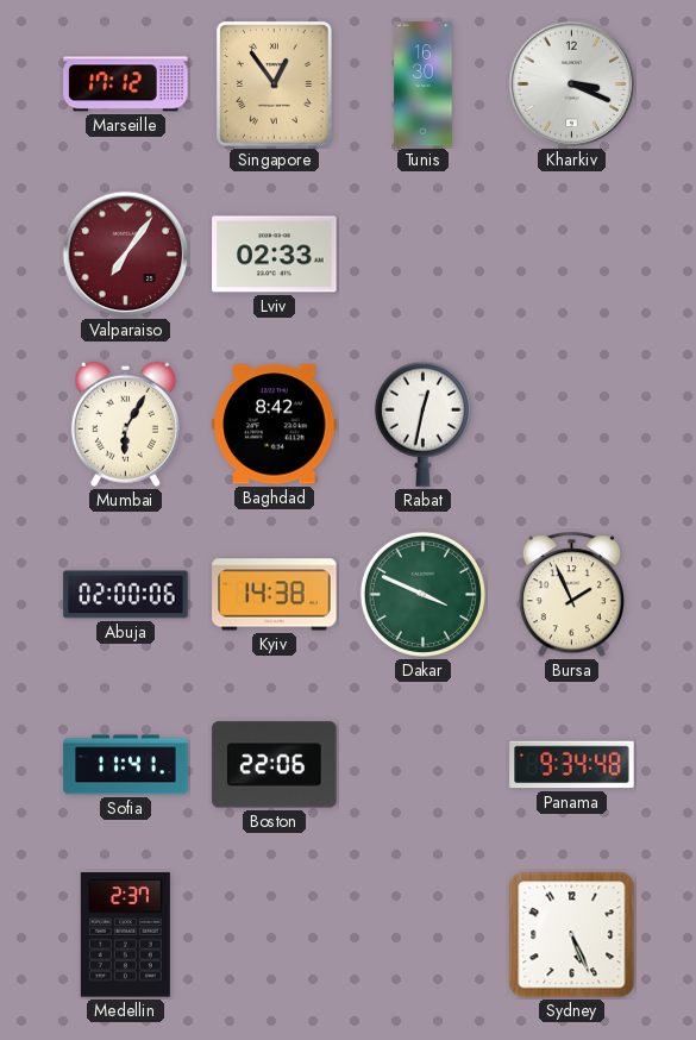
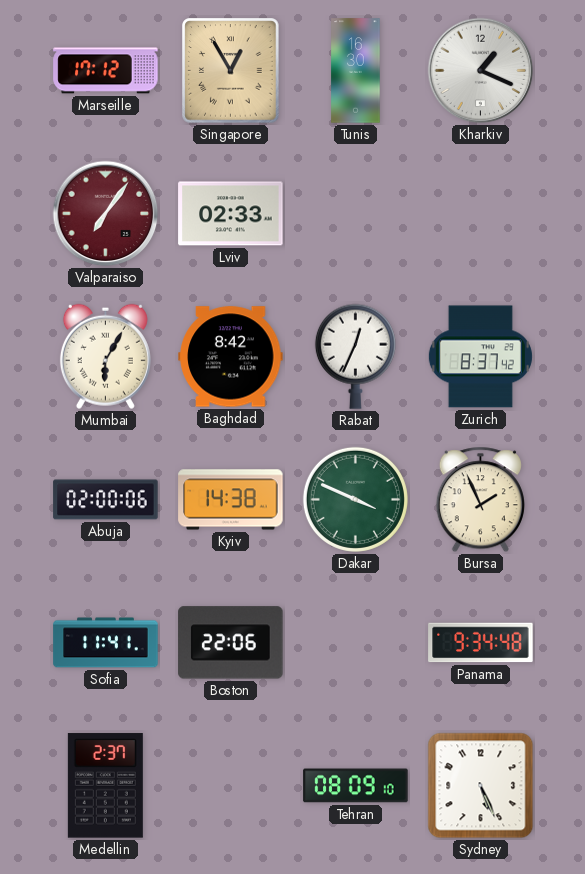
Singapore: 12:54 -> 12:55 (231, 71)
Kharkiv: 3:19 -> 1:19 (481, 71)
Rabat: 12:32 -> 12:34 (355, 356)
Zurich: none -> 8:37 (480, 357)
Tehran: none -> 08:09 (356, 786)
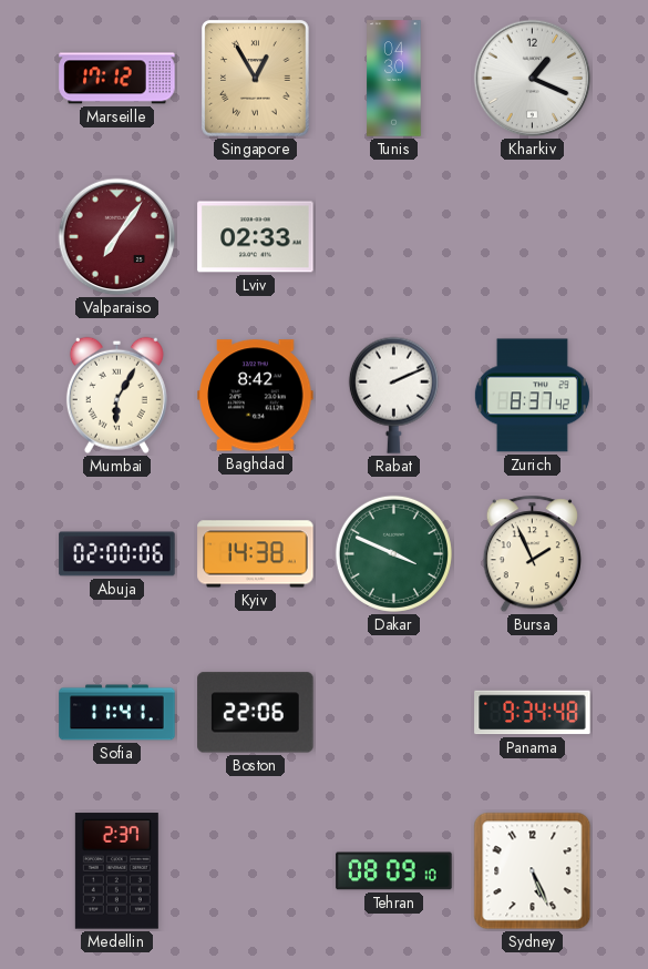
Tunis: 16:30 -> 04:30 (394, 79)
Rabat: 12:34 -> 2:11 (393, 395)
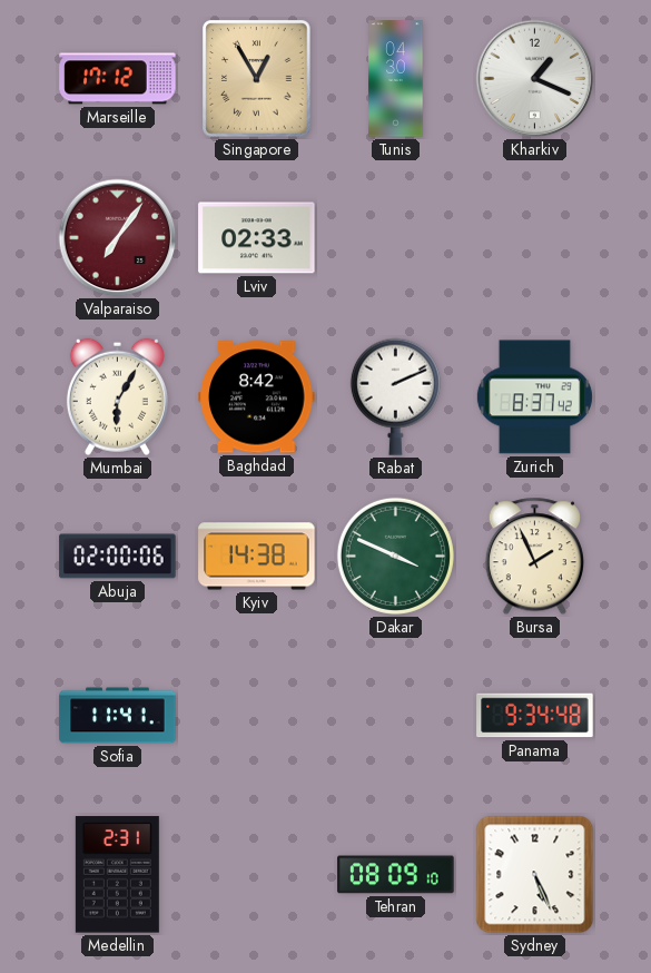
Boston: 22:06 -> none (256, 713)
Medellin: 2:37 -> 2:31 (117, 875)
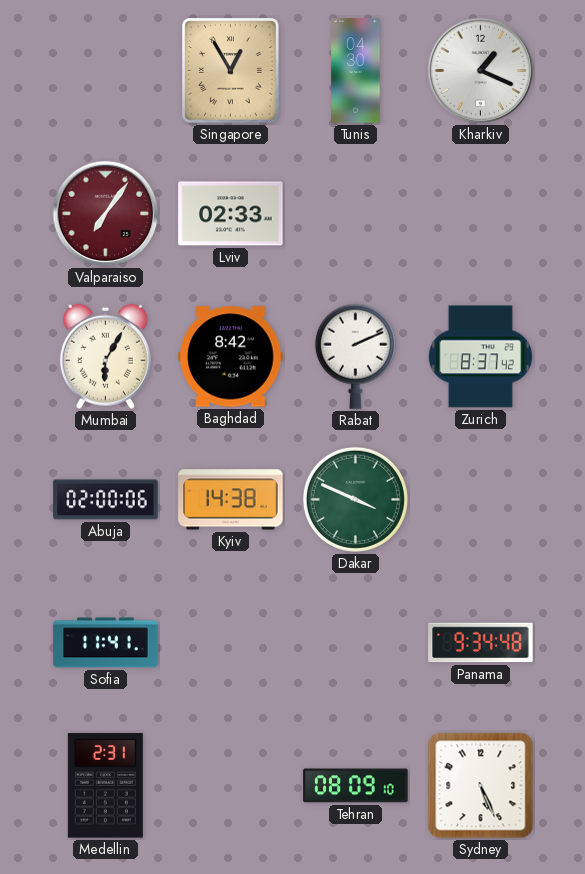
Marseille: 17:12 -> none (118, 79)
Bursa: 1:56 -> none (534, 557)
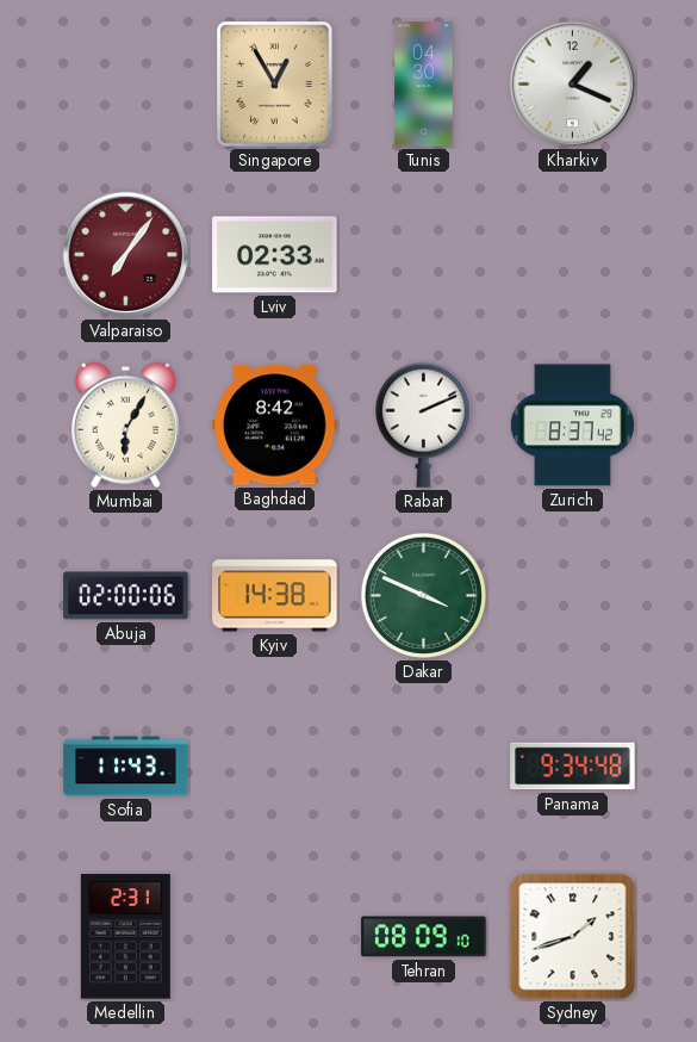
Sofia: 11:41 -> 11:43 (126, 767)
Sydney: 5:26 -> 1:42 (573, 937)
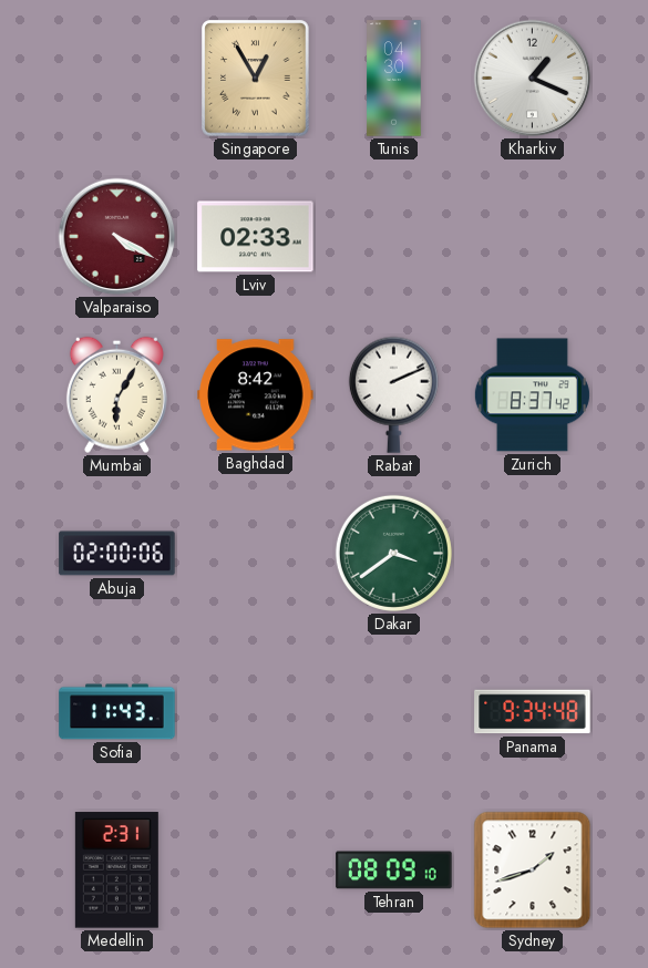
Valparaiso: 7:06 -> 4:20 (117, 237)
Kyiv: 14:38 -> none (275, 596)
Dakar: 3:49 -> 3:39 (393, 553)
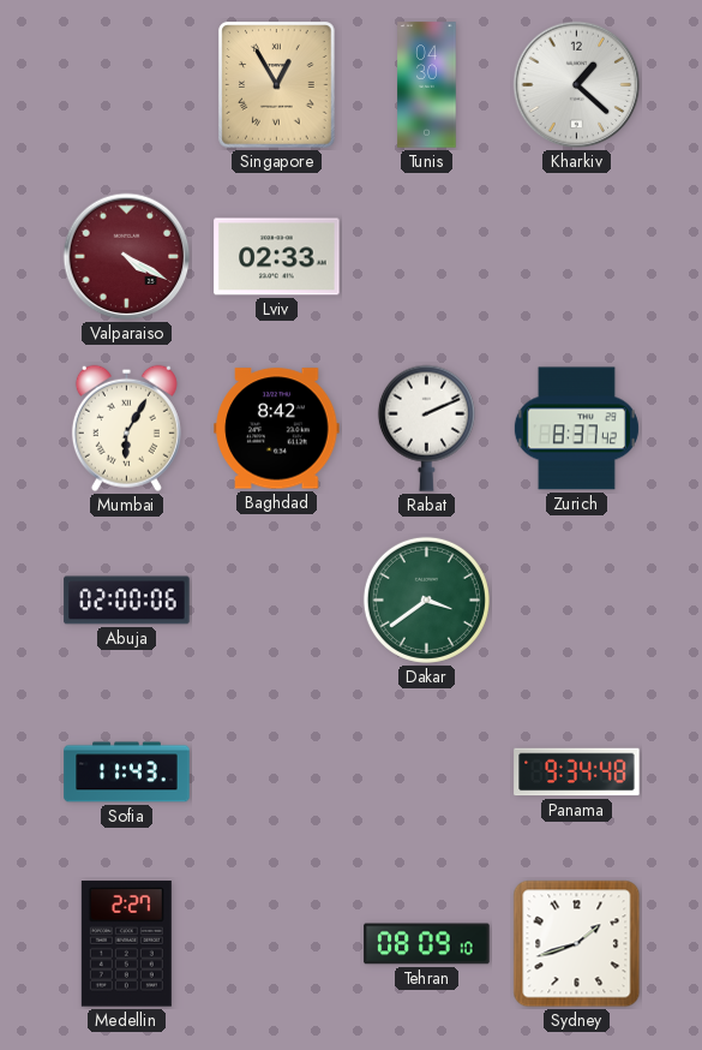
Kharkiv: 1:19 -> 1:22 (577, 85)
Medellin: 2:31 -> 2:27 (126, 944)
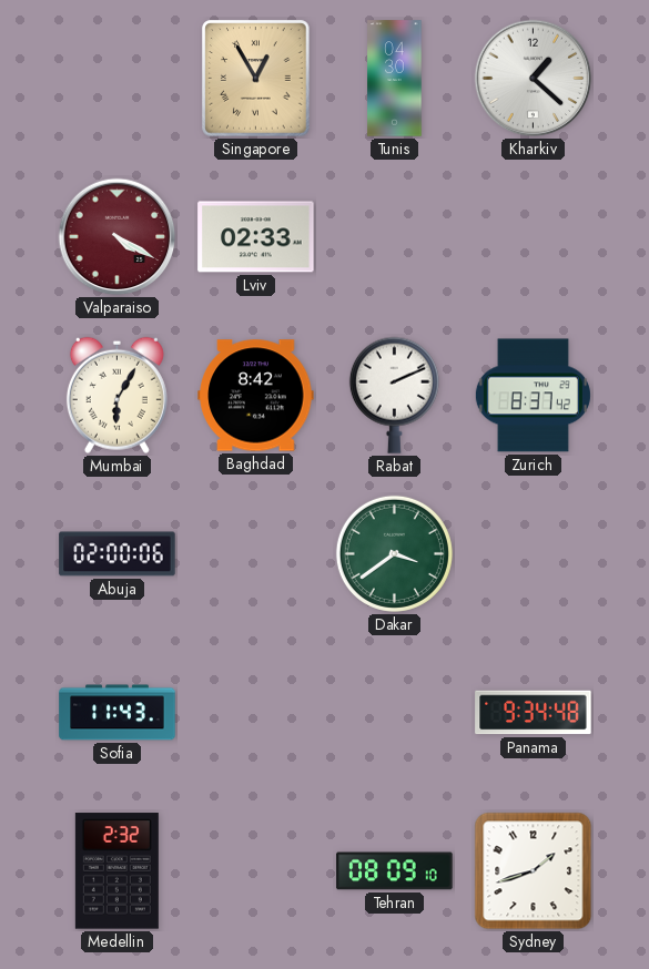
Medellin: 2:27 -> 2:32 (116, 871)
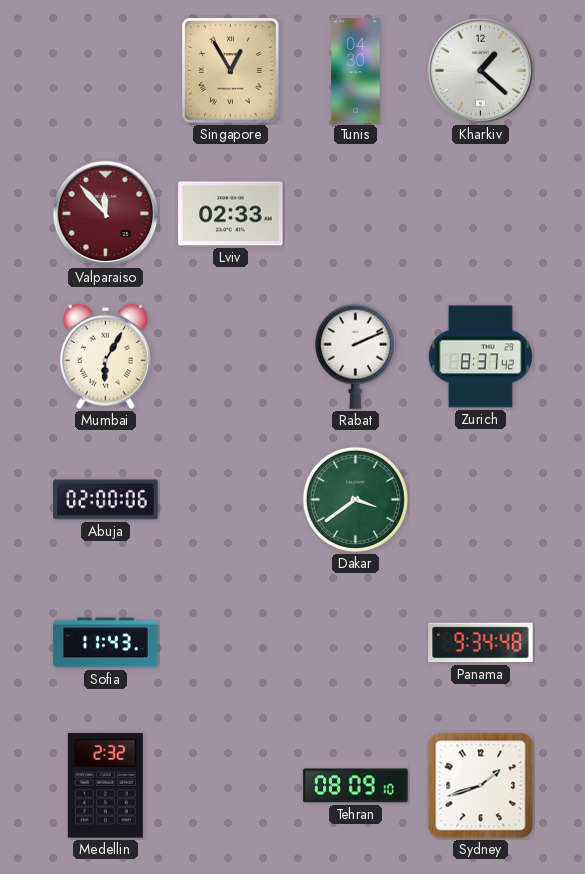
Valparaiso: 4:20 -> 11:53 (106, 214)
Baghdad: 8:42 -> none (256, 396)
